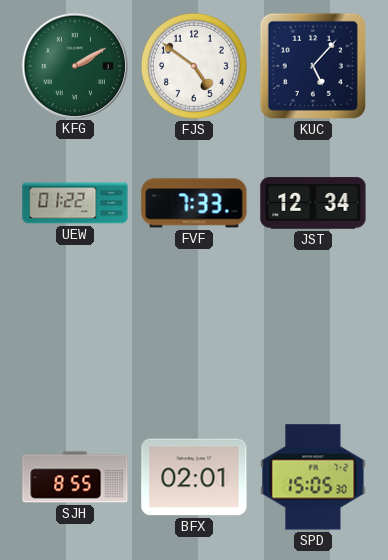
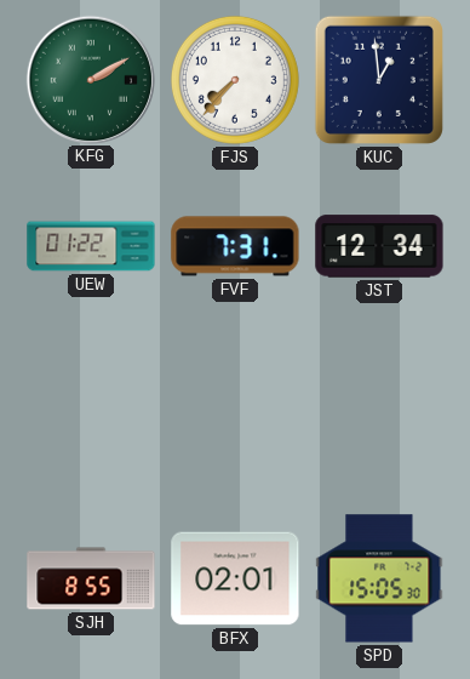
FJS: 4:51 -> 7:37 (235, 80)
KUC: 5:07 -> 12:59 (379, 80)
FVF: 7:33 -> 7:31 (235, 246)
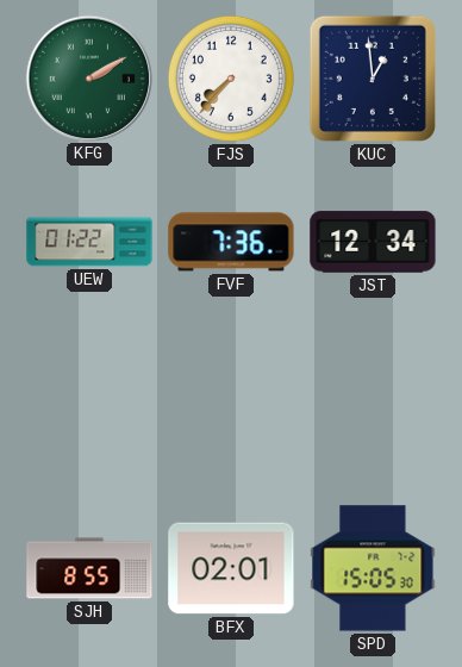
FVF: 7:31 -> 7:36 (231, 242)
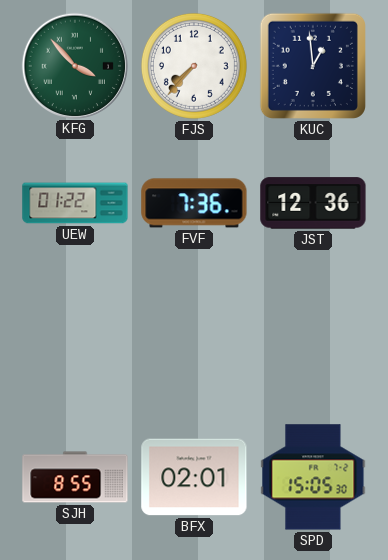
KFG: 2:10 -> 3:53 (74, 65)
JST: 12:34 -> 12:36 (313, 203)
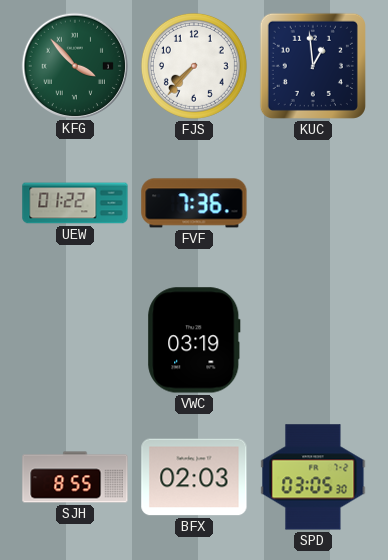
JST: 12:36 -> none (313, 203)
VWC: none -> 03:19 (194, 340)
BFX: 02:01 -> 02:03 (194, 477)
SPD: 15:05 -> 03:05 (313, 477)
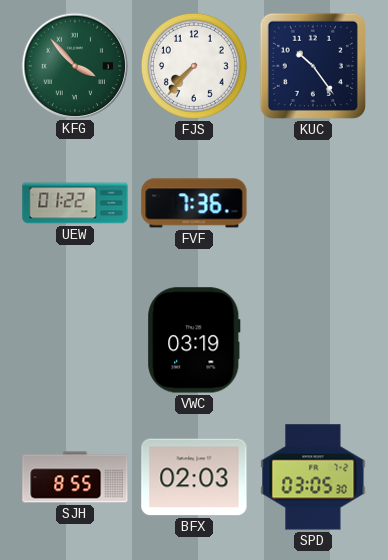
KUC: 12:59 -> 10:24 (313, 66)
